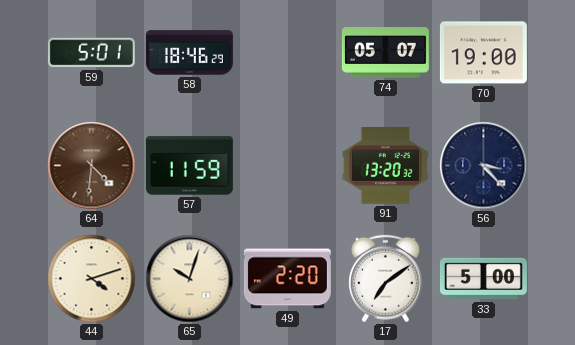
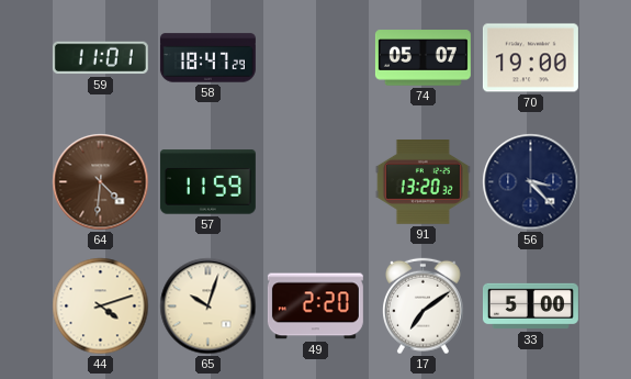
59: 5:01 -> 11:01 (100, 58)
58: 18:46 -> 18:47 (207, 58)
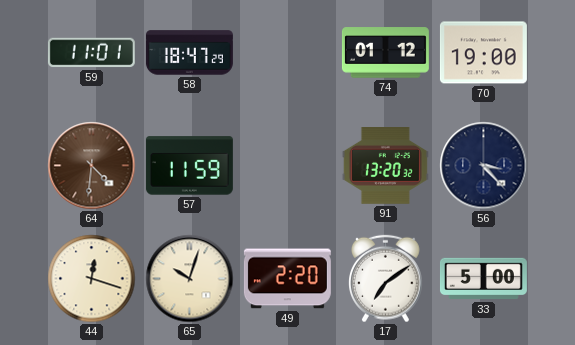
74: 05:07 -> 01:12 (385, 53)
44: 4:12 -> 12:18 (92, 279)
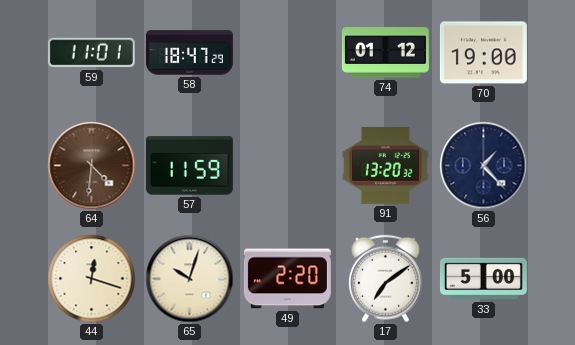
56: 3:23 -> 1:23 (484, 166)
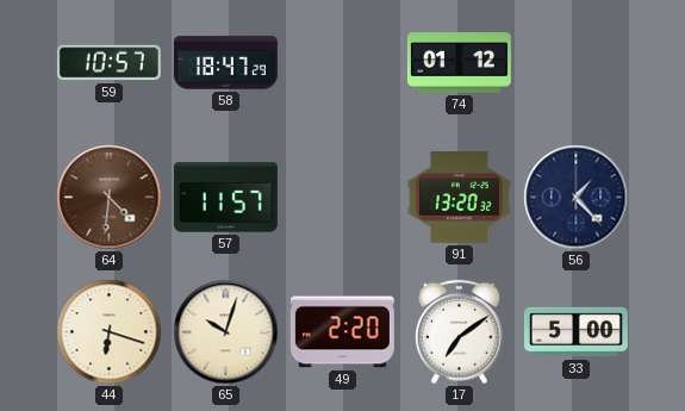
59: 11:01 -> 10:57 (108, 63)
70: 19:00 -> none (483, 53)
57: 11:59 -> 11:57 (225, 198)
44: 12:18 -> 6:18 (110, 332)
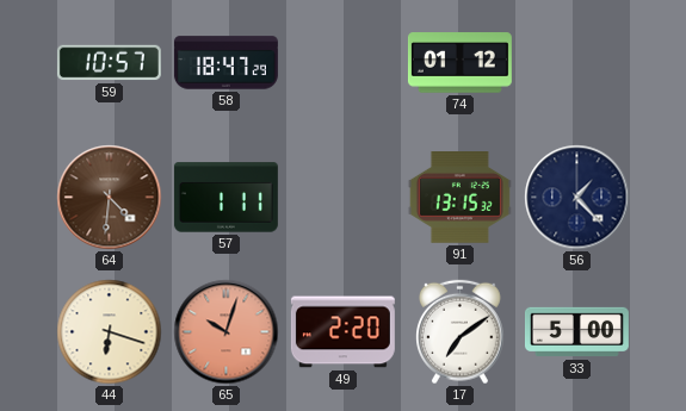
57: 11:57 -> 1:11 (225, 198)
91: 13:20 -> 13:15 (459, 198)
65 dial: cream -> salmon (227, 332)
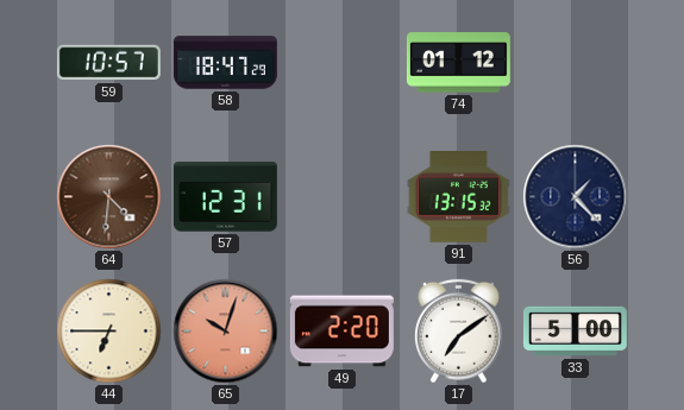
57: 1:11 -> 12:31 (225, 197)
44: 6:18 -> 6:45 (109, 332)
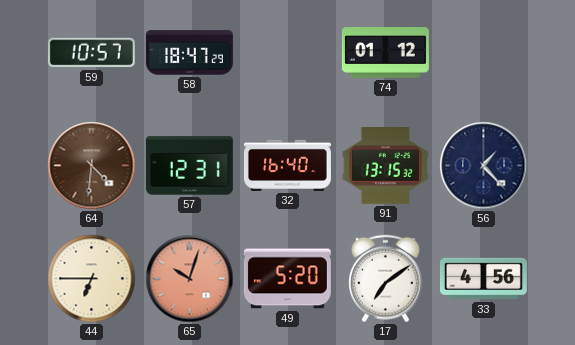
32: none -> 16:40 (287, 165)
49: 2:20 -> 5:20 (287, 279)
33: 5:00 -> 4:56 (483, 279)
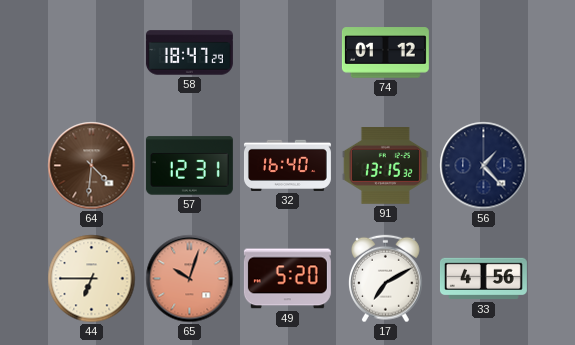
59: 10:57 -> none (91, 53)
17: 7:09 -> 7:10 (386, 279)
